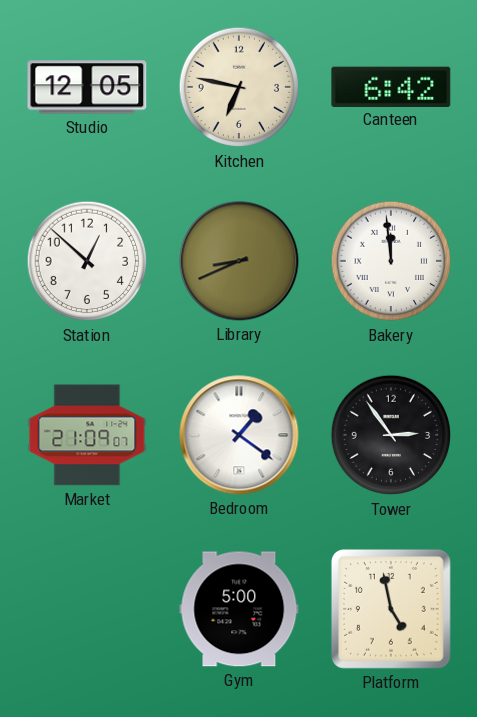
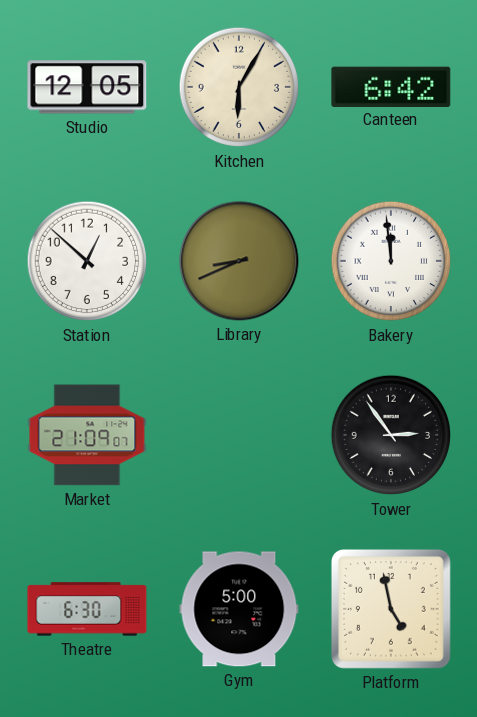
Kitchen: 6:47 -> 6:05 (239, 87)
Bedroom: 1:21 -> none (239, 435)
Theatre: none -> 6:30 (87, 609)
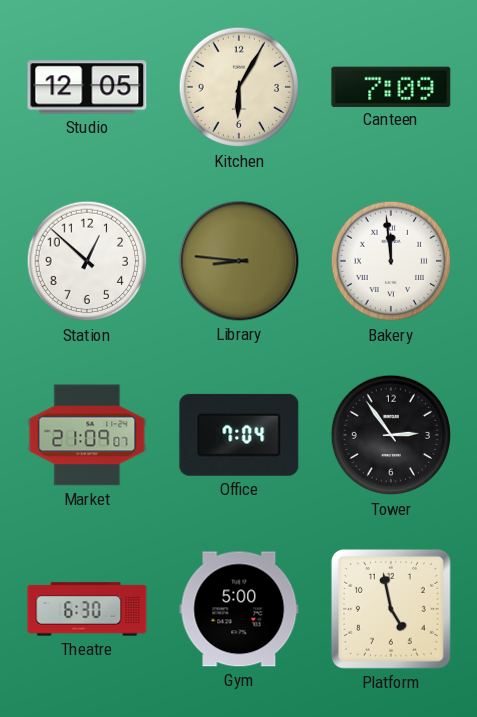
Canteen: 6:42 -> 7:09 (391, 86)
Library: 8:41 -> 8:46 (239, 261)
Office: none -> 7:04 (239, 435)
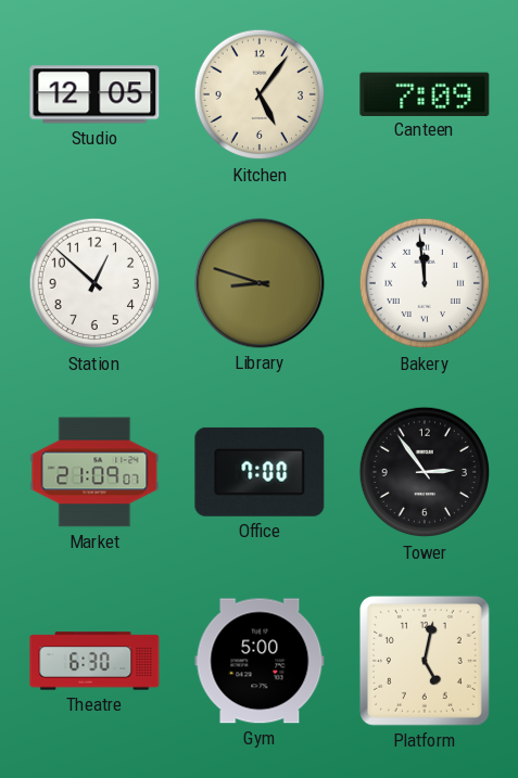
Kitchen: 6:05 -> 5:06 (260, 94)
Library: 8:46 -> 8:48 (260, 283)
Office: 7:04 -> 7:00 (260, 472)
Platform: 4:58 -> 5:02 (425, 661)
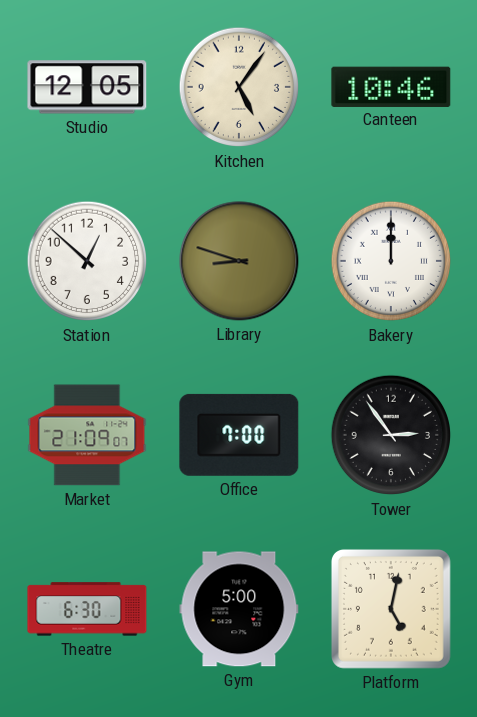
Canteen: 7:09 -> 10:46 (391, 86)
Bakery: 11:59 -> 12:00 (391, 261)
